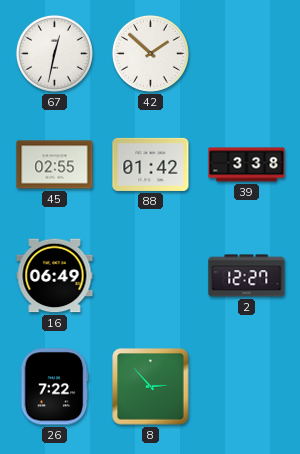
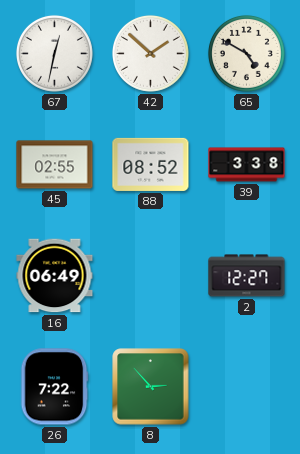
65: none -> 4:50 (246, 53)
88: 01:42 -> 08:52 (151, 164)
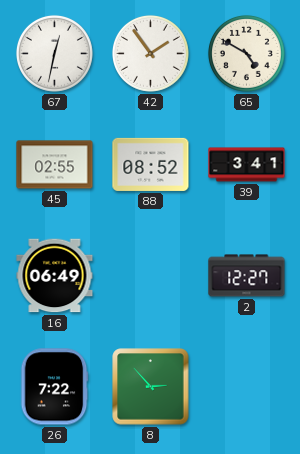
42: 1:52 -> 1:54 (150, 53)
39: 3:38 -> 3:41 (247, 165)
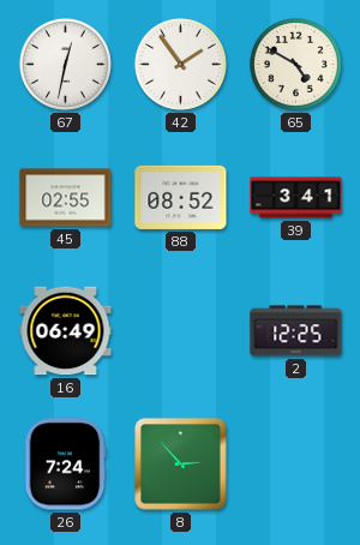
2: 12:27 -> 12:25 (296, 331)
26: 7:22 -> 7:24 (65, 465)
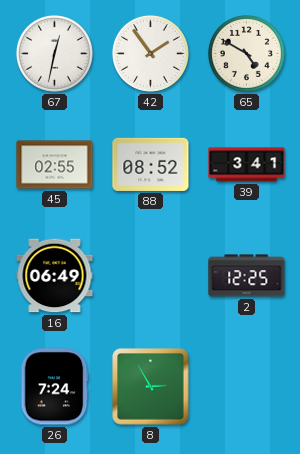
8: 2:53 -> 2:55 (151, 387)
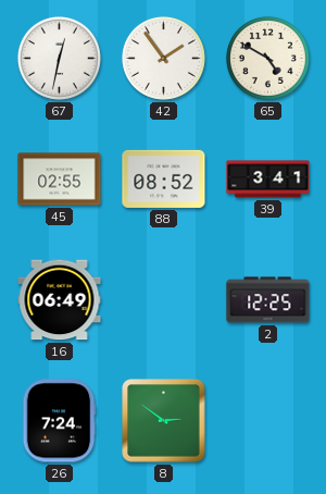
8: 2:55 -> 2:51 (164, 421)
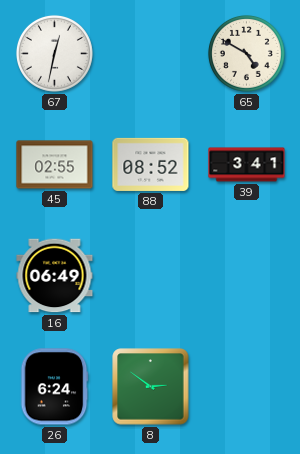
42: 1:54 -> none (163, 58)
2: 12:25 -> none (268, 300)
26: 7:24 -> 6:24 (54, 387)
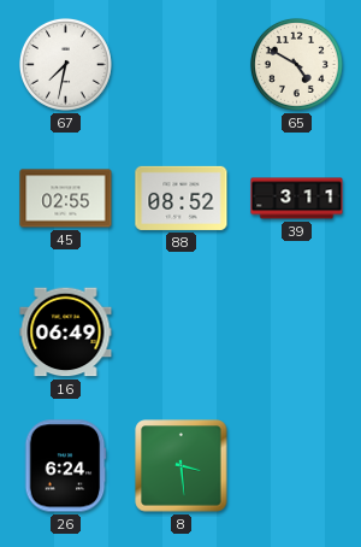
67: 12:32 -> 7:32 (65, 64)
39: 3:41 -> 3:11 (297, 199)
8: 2:51 -> 3:29 (182, 466)
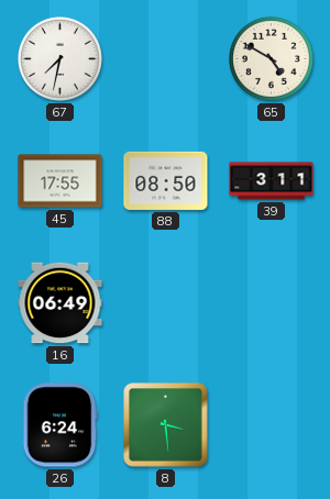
45: 02:55 -> 17:55 (61, 181)
88: 08:52 -> 08:50 (166, 180)
